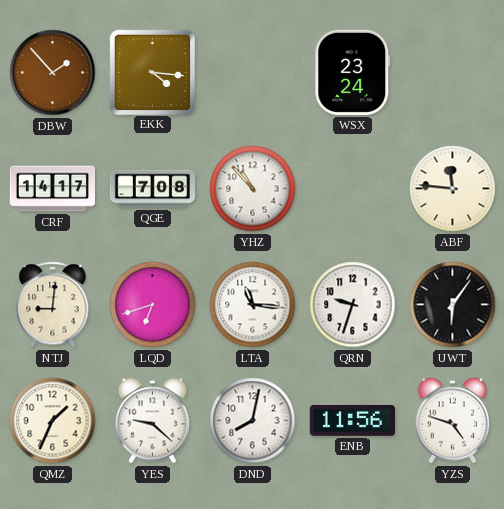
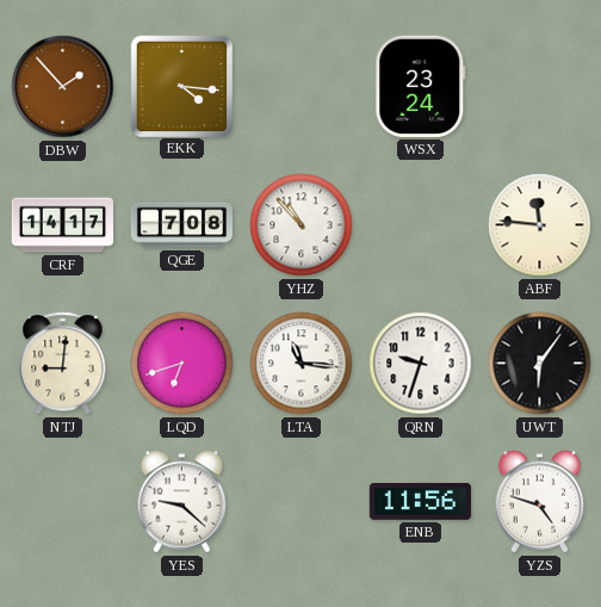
QMZ: 1:34 -> none (53, 421)
DND: 8:02 -> none (253, 421)
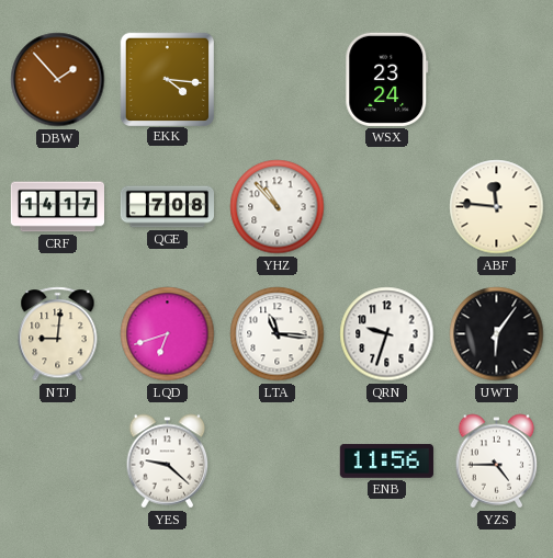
YZS: 4:48 -> 4:45 (497, 462)
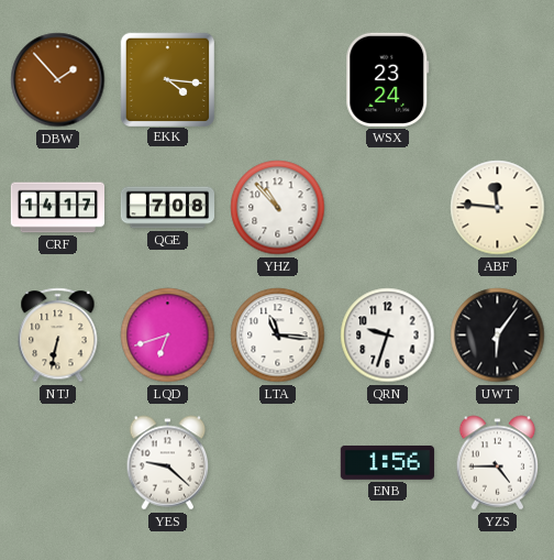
NTJ: 9:01 -> 6:32 (58, 336)
ENB: 11:56 -> 1:56 (387, 462)
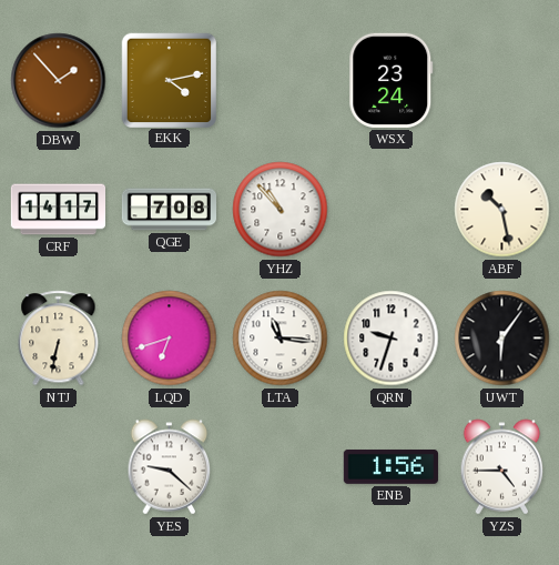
EKK: 4:16 -> 4:13 (169, 80)
ABF: 11:46 -> 10:28 (502, 210)
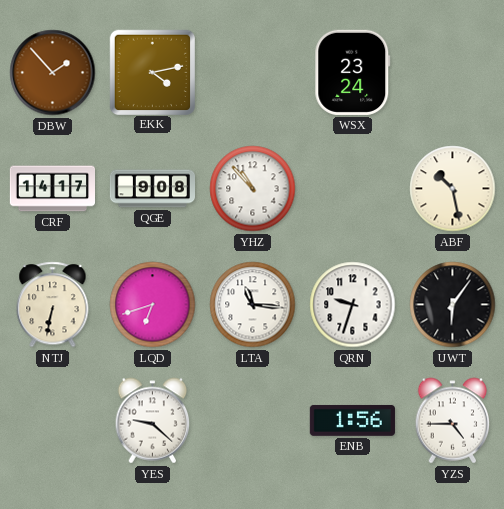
QGE: 7:08 -> 9:08 (152, 189)
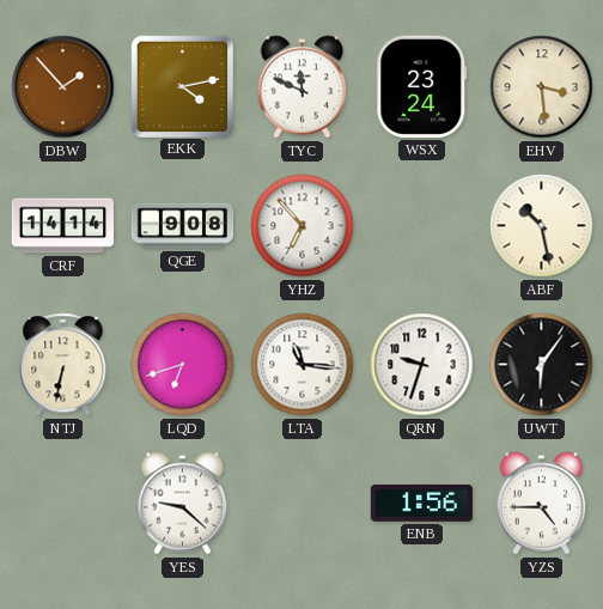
TYC: none -> 11:49 (303, 87)
EHV: none -> 3:29 (542, 87)
CRF: 14:17 -> 14:14 (62, 226)
YHZ: 10:53 -> 6:53 (303, 226)
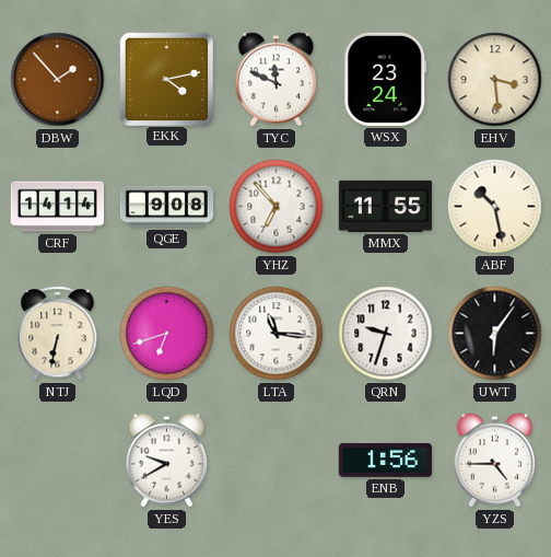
MMX: none -> 11:55 (385, 206)
YES: 9:22 -> 9:40 (167, 461)
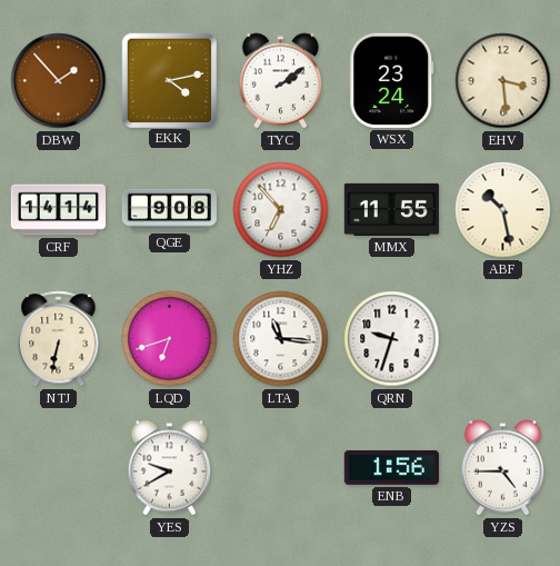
TYC: 11:49 -> 2:09 (281, 81)
UWT: 6:06 -> none (495, 334)
